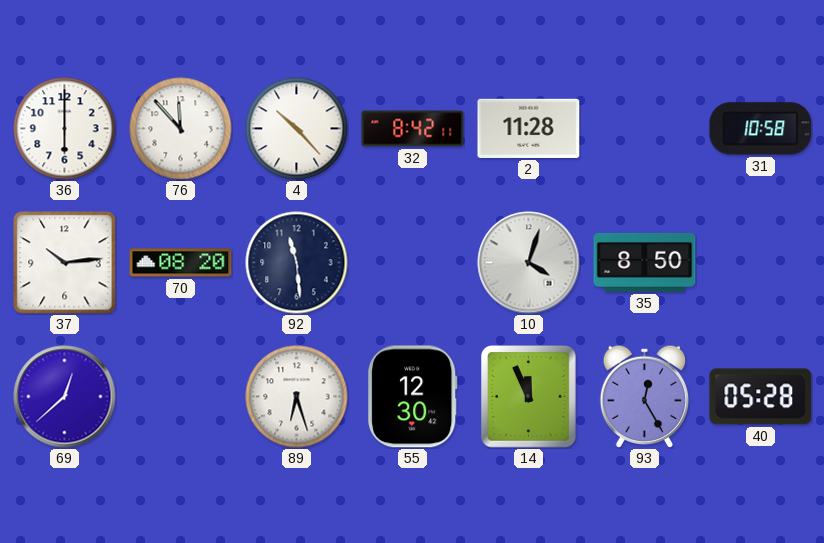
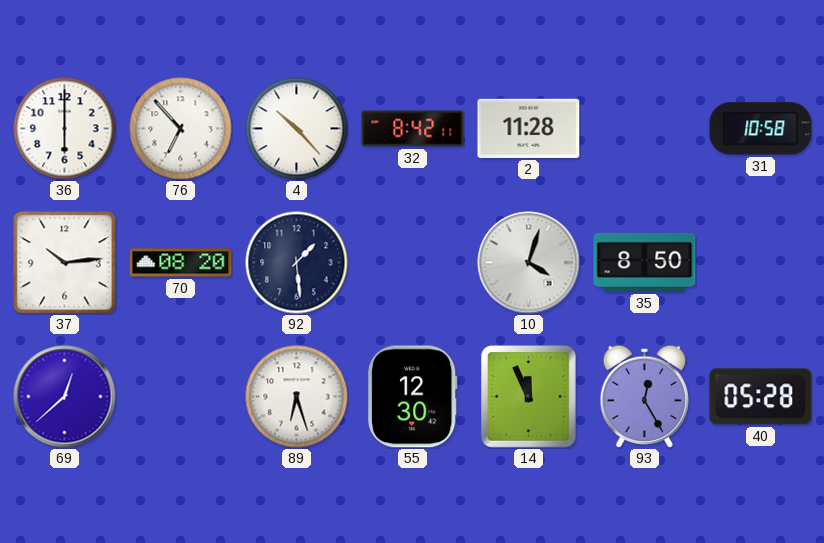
76: 11:53 -> 6:53 (181, 129)
92: 11:29 -> 1:29 (297, 263)
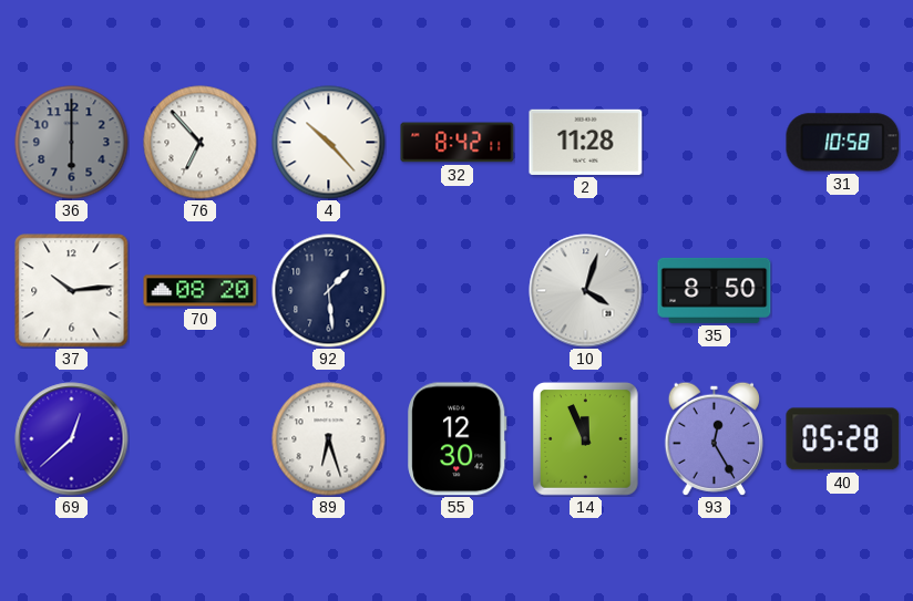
36 dial: white -> grey (72, 143)
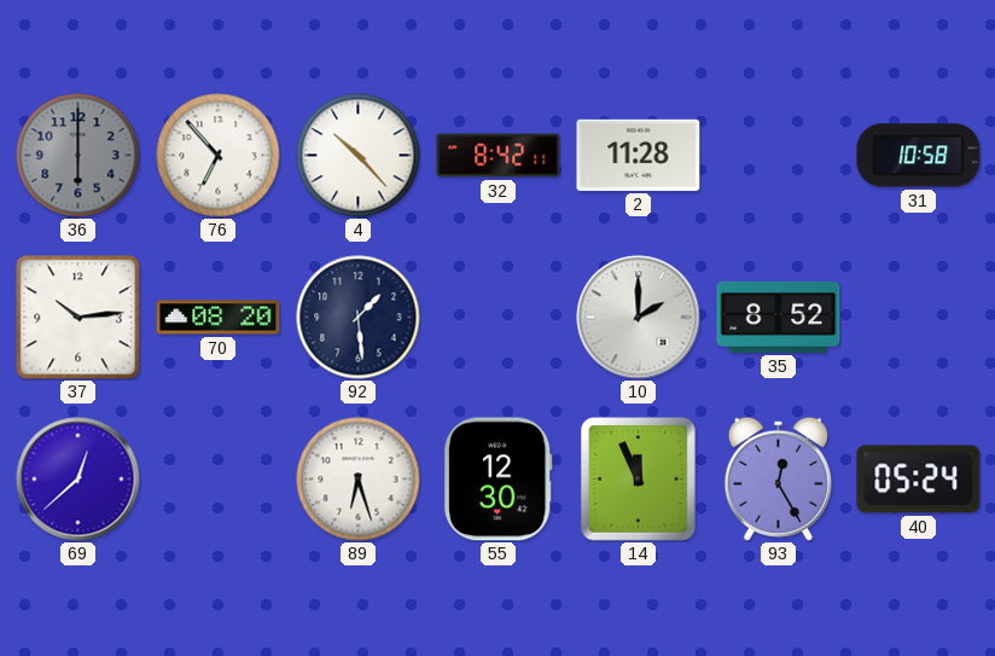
10: 4:03 -> 2:00 (639, 318)
35: 8:50 -> 8:52 (779, 317)
40: 05:28 -> 05:24 (919, 480)
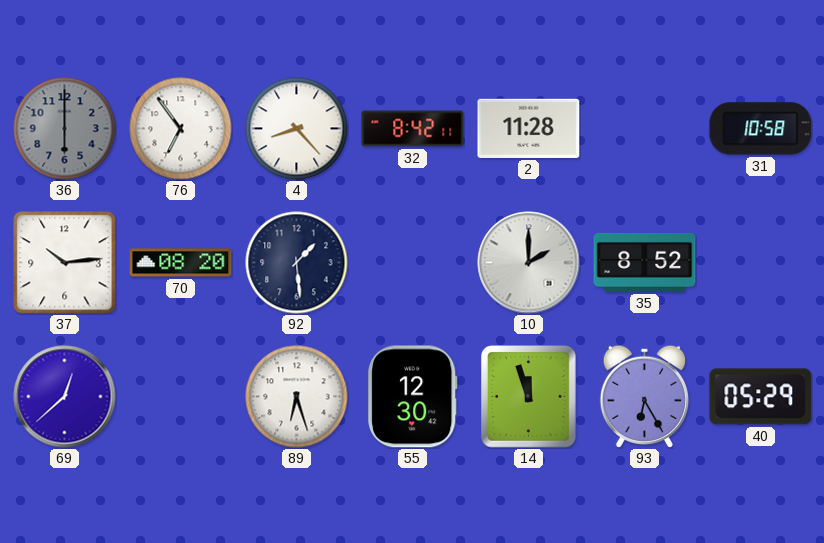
76: 6:53 -> 6:54 (181, 129)
4: 10:23 -> 8:23 (297, 129)
14: 11:56 -> 11:57 (529, 397)
93: 12:25 -> 6:25 (644, 396)
40: 05:24 -> 05:29 (761, 397)
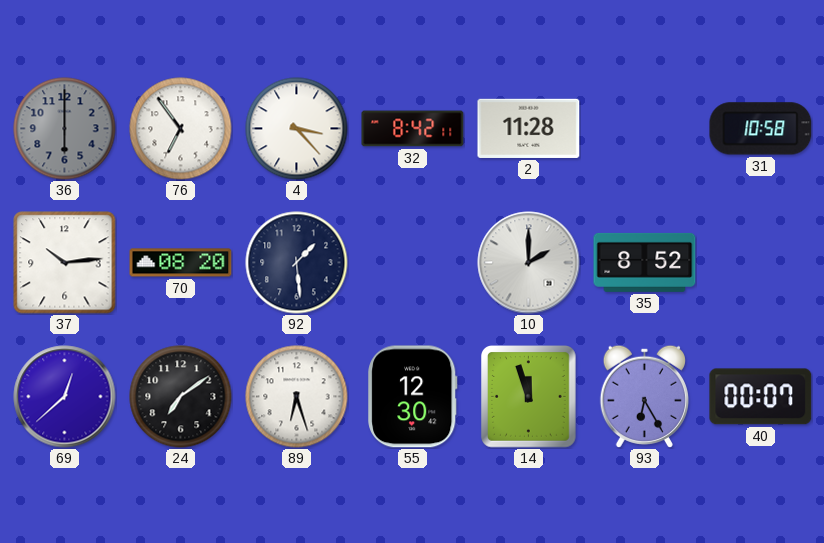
4: 8:23 -> 3:23 (297, 129)
24: none -> 7:09 (181, 397)
40: 05:29 -> 00:07 (761, 397)
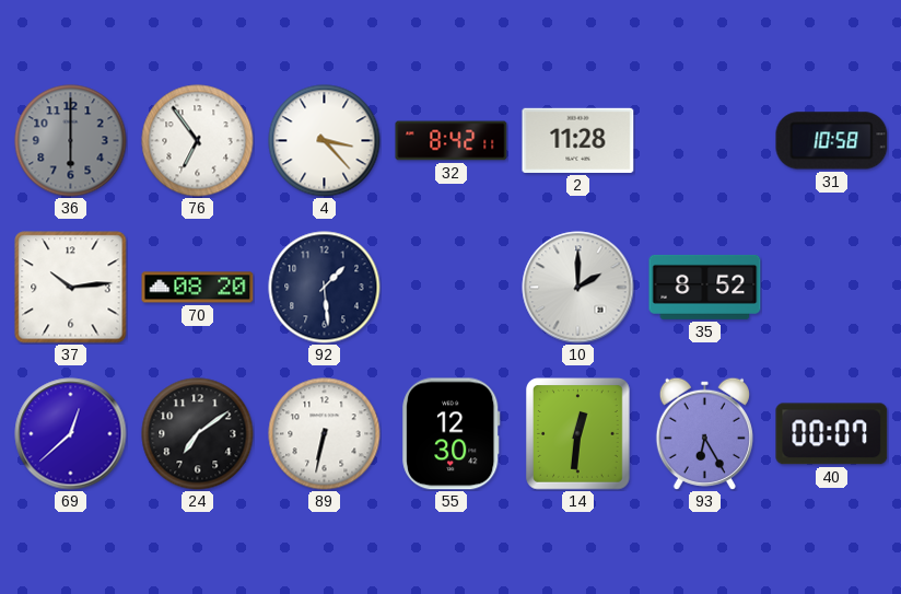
89: 6:27 -> 6:32 (325, 434)
14: 11:57 -> 12:31 (578, 434)
